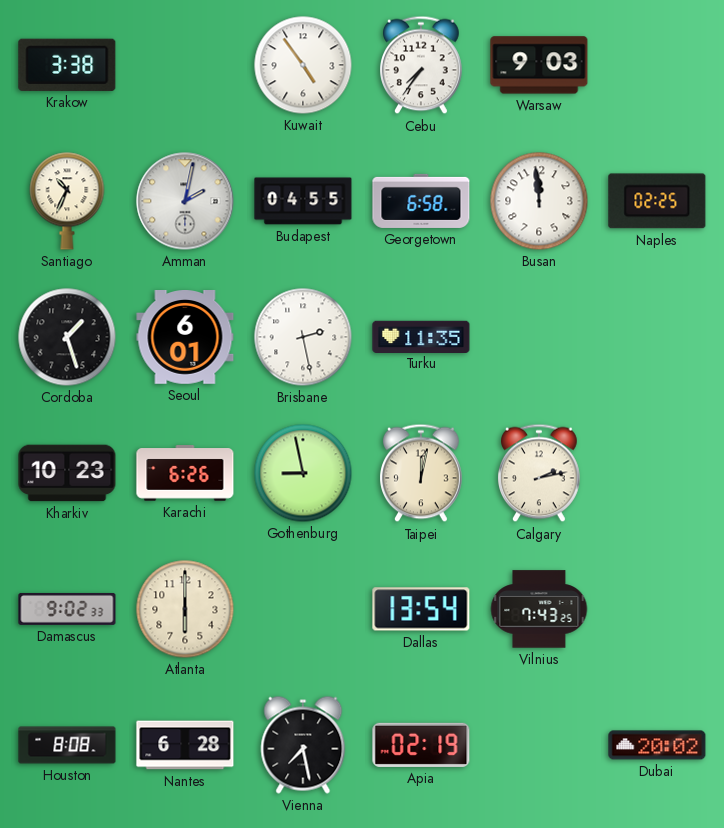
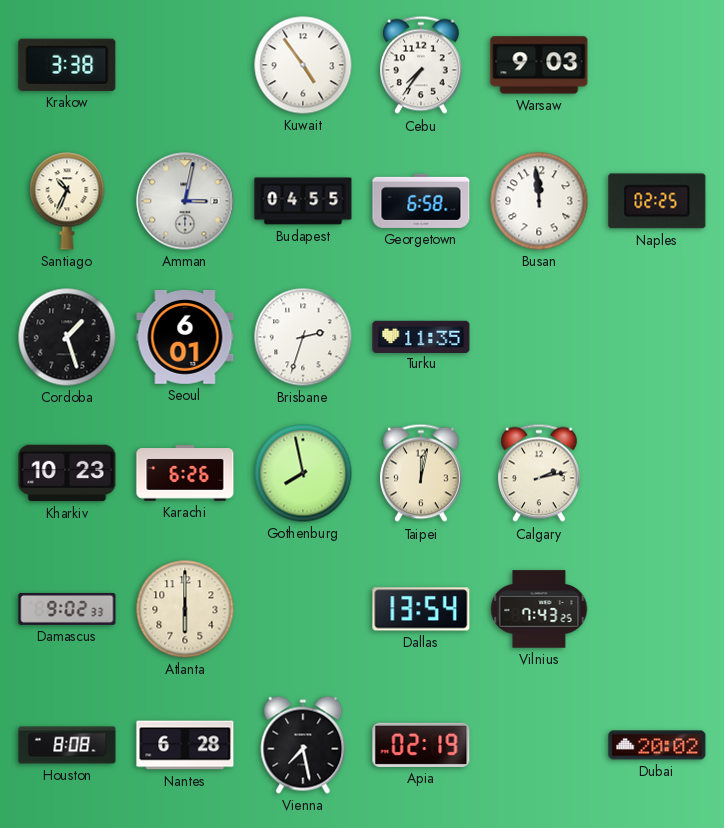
Amman: 2:02 -> 3:02 (185, 201)
Brisbane: 2:28 -> 2:33 (303, 337)
Gothenburg: 8:58 -> 7:58 (303, 473)
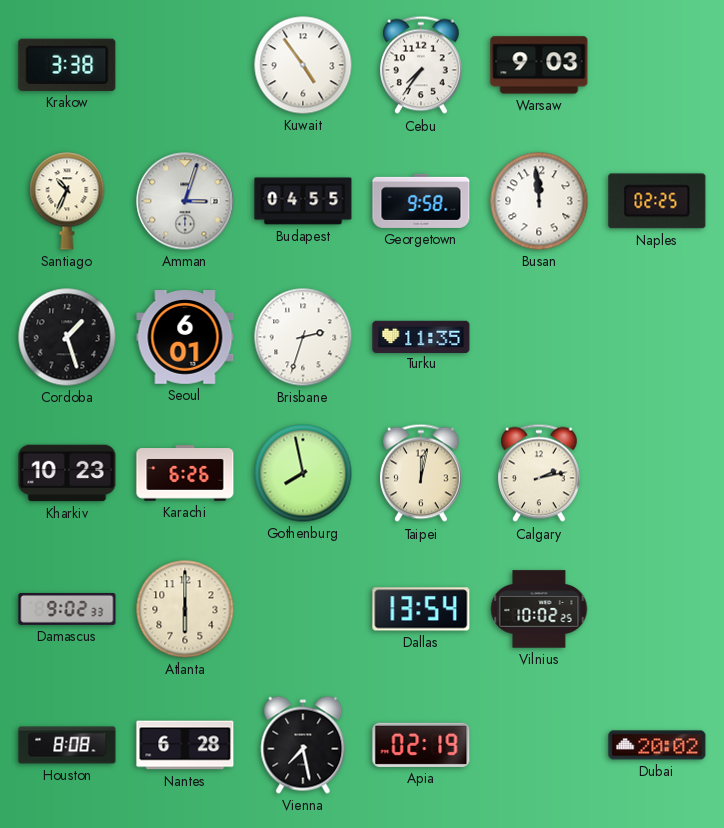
Amman: 3:02 -> 3:03 (185, 201)
Georgetown: 6:58 -> 9:58 (421, 201)
Vilnius: 7:43 -> 10:02 (539, 609)
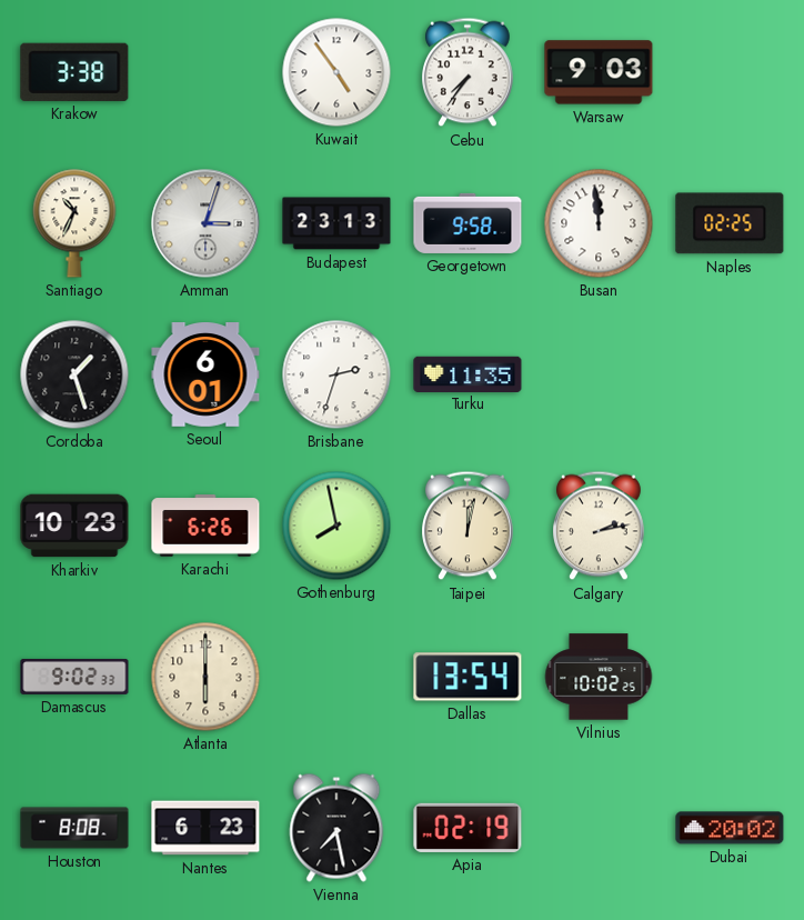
Budapest: 04:55 -> 23:13 (336, 223)
Nantes: 6:28 -> 6:23 (205, 828)
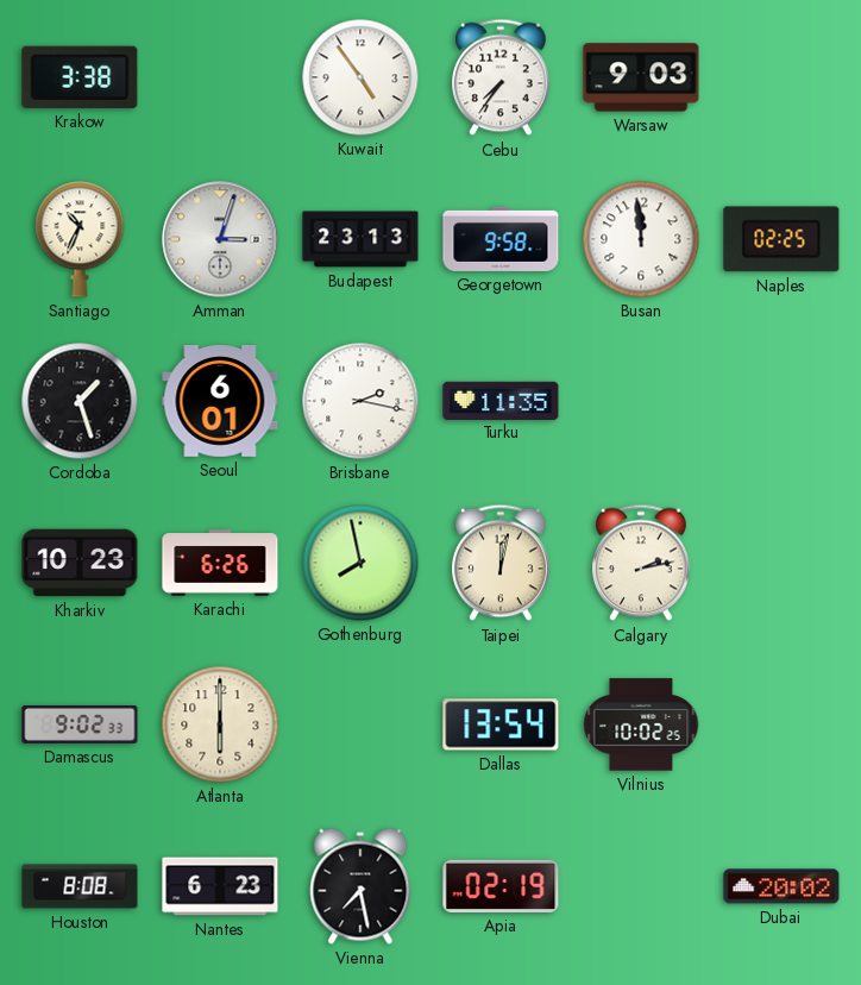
Brisbane: 2:33 -> 2:17 (360, 401)
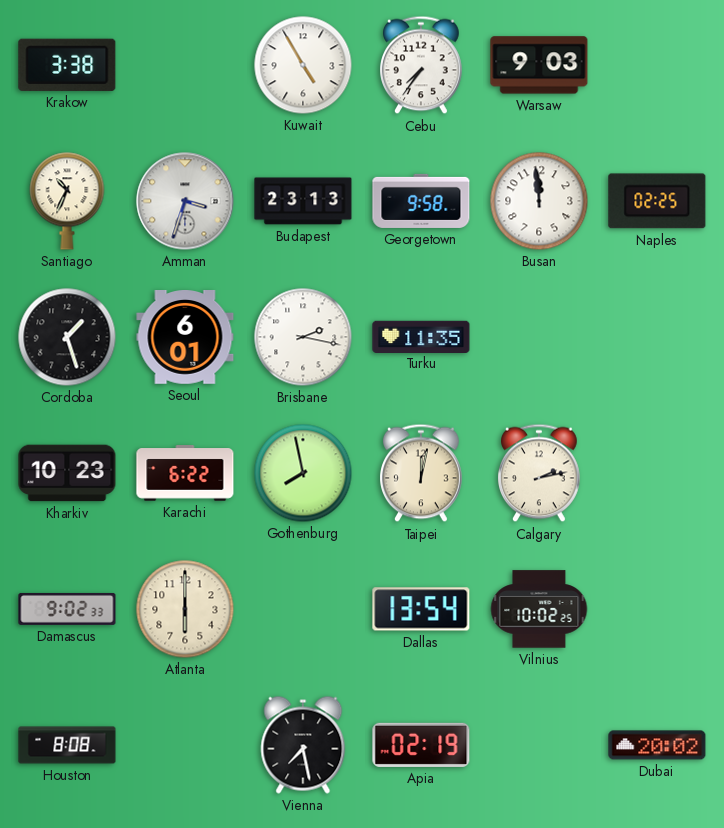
Kuwait: 4:54 -> 4:55 (303, 65)
Amman: 3:03 -> 3:33 (185, 201)
Karachi: 6:26 -> 6:22 (185, 473)
Nantes: 6:23 -> none (220, 886)
